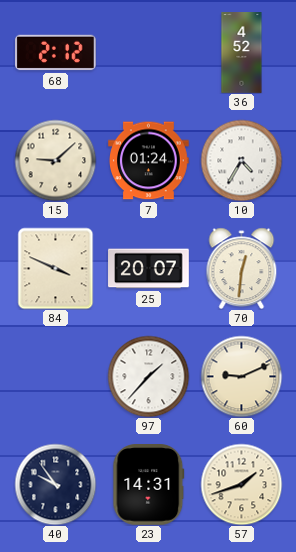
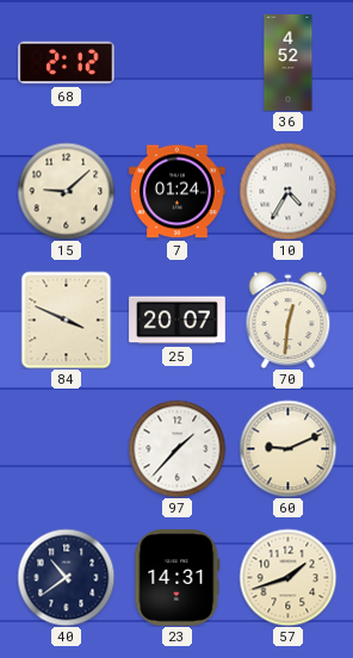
40: 9:54 -> 10:39 (66, 577)
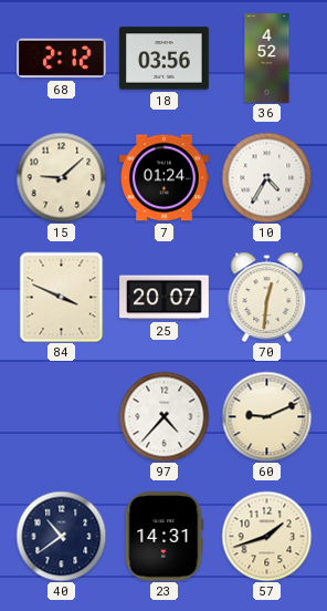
18: none -> 03:56 (165, 59)
97: 1:37 -> 4:37 (163, 416)
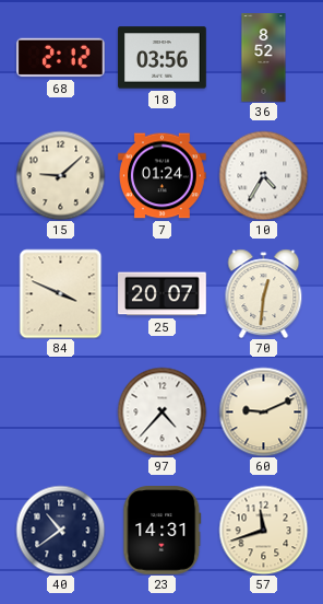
36: 4:52 -> 8:52 (264, 58)
57: 1:42 -> 11:42 (263, 530)
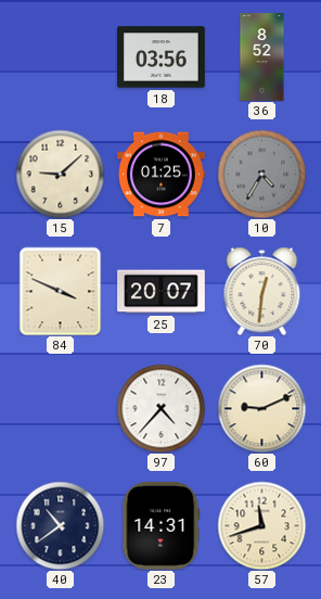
68: 2:12 -> none (61, 58)
7: 01:24 -> 01:25 (162, 175)
10 dial: white -> grey (261, 174)
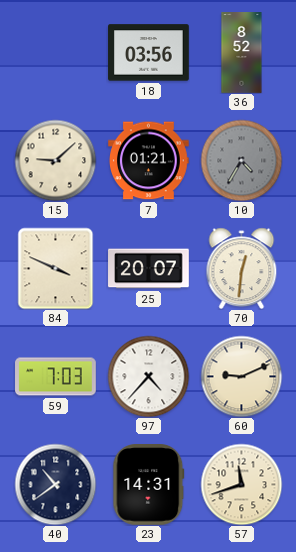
7: 01:25 -> 01:21 (149, 161)
59: none -> 7:03 (56, 377)
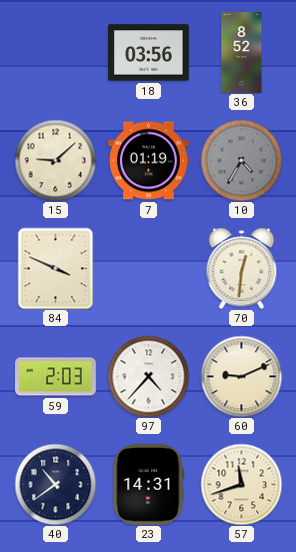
7: 01:21 -> 01:19 (149, 161)
25: 20:07 -> none (149, 269)
59: 7:03 -> 2:03 (56, 377)
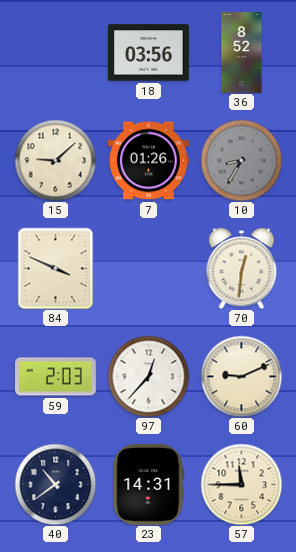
7: 01:19 -> 01:26 (149, 161)
10: 4:35 -> 8:35 (241, 160)
97: 4:37 -> 12:37 (148, 376)
57: 11:42 -> 11:45 (241, 484)
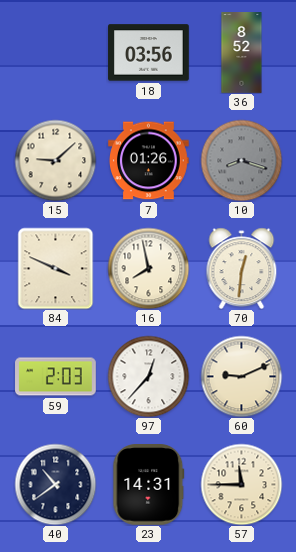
10: 8:35 -> 8:18 (241, 160)
16: none -> 7:58 (148, 268)
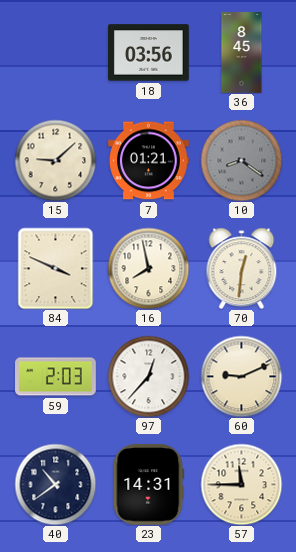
36: 8:52 -> 8:45 (242, 53)
7: 01:26 -> 01:21 (149, 161)
10: 8:18 -> 8:21 (241, 160)
